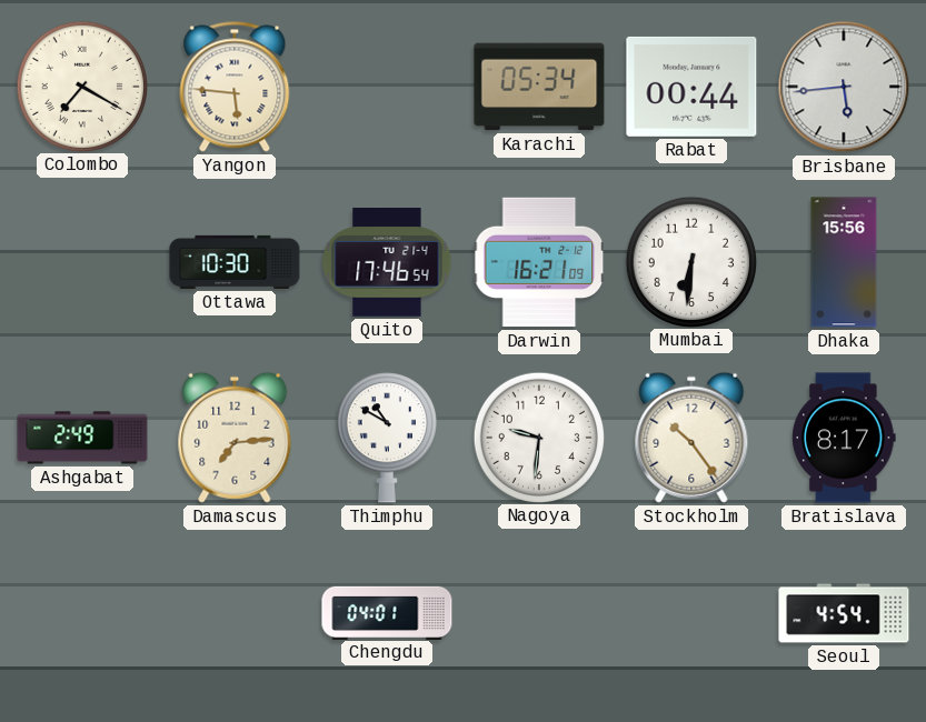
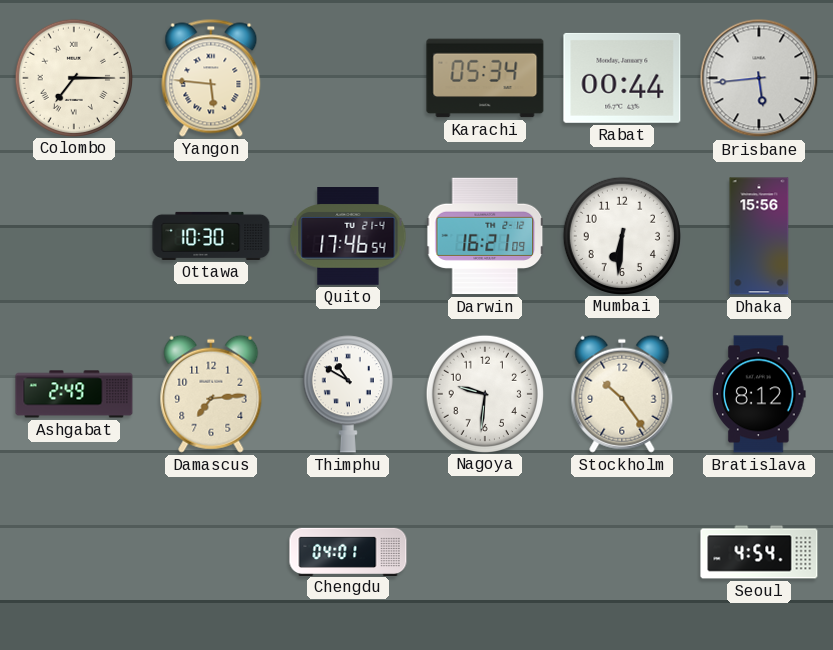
Colombo: 7:20 -> 7:15 (73, 77)
Bratislava: 8:17 -> 8:12 (760, 394)
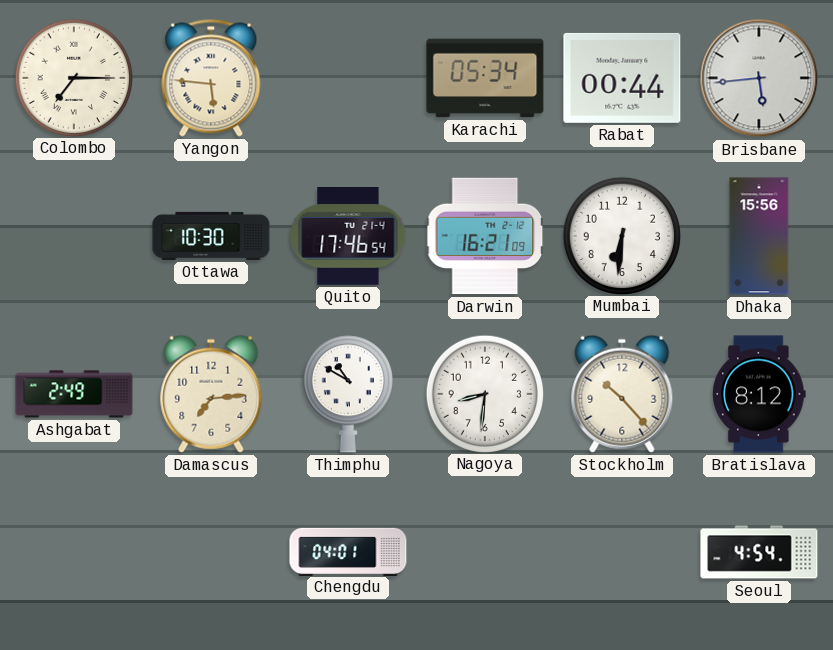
Nagoya: 9:31 -> 8:31 (484, 393)
Stockholm: 10:24 -> 10:23 (622, 394)
